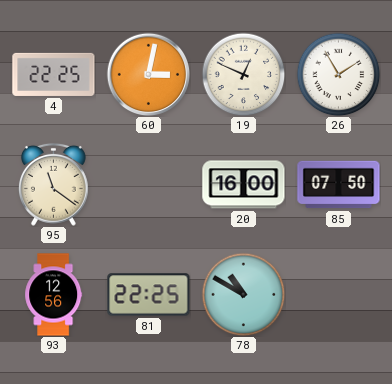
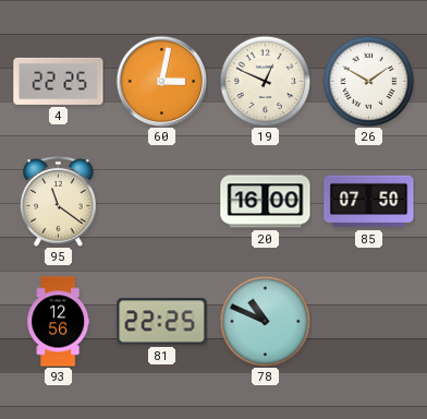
26: 1:55 -> 1:50 (368, 81)
78: 10:50 -> 10:49 (265, 321)
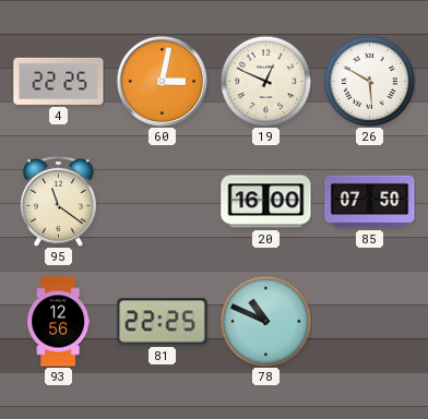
26: 1:50 -> 5:50 (369, 81)
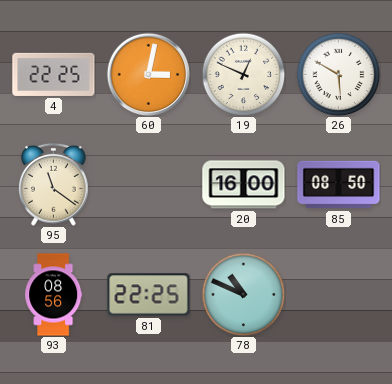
85: 07:50 -> 08:50 (339, 185)
93: 12:56 -> 08:56 (54, 295)
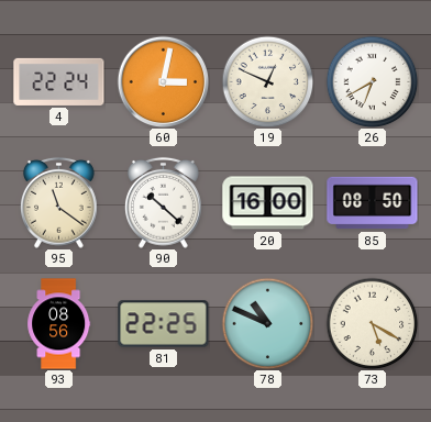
4: 22:25 -> 22:24 (59, 81)
26: 5:50 -> 6:40 (372, 81)
90: none -> 10:22 (163, 202)
73: none -> 5:20 (372, 323)
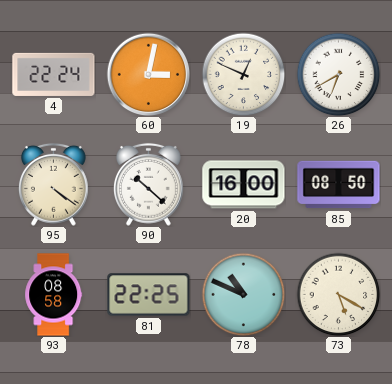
95: 11:21 -> 4:21 (53, 184)
93: 08:56 -> 08:58 (54, 295)
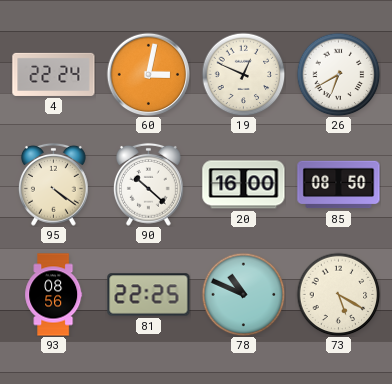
93: 08:58 -> 08:56 (54, 295)
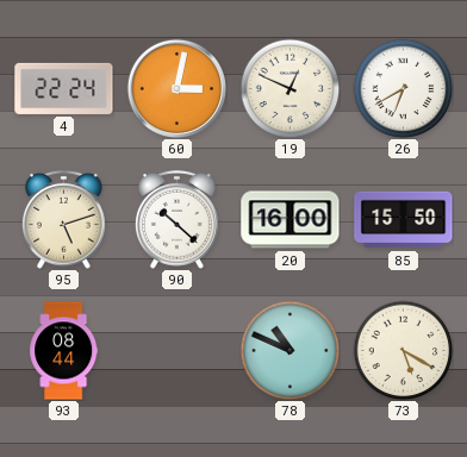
95: 4:21 -> 5:12 (63, 219)
85: 08:50 -> 15:50 (404, 220)
93: 08:56 -> 08:44 (64, 351)
81: 22:25 -> none (149, 295)
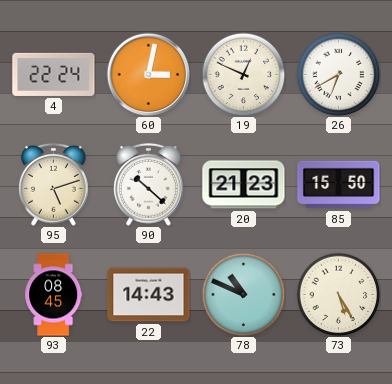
20: 16:00 -> 21:23 (244, 185)
93: 08:44 -> 08:45 (54, 295)
22: none -> 14:43 (149, 295)
73: 5:20 -> 5:25 (338, 294)
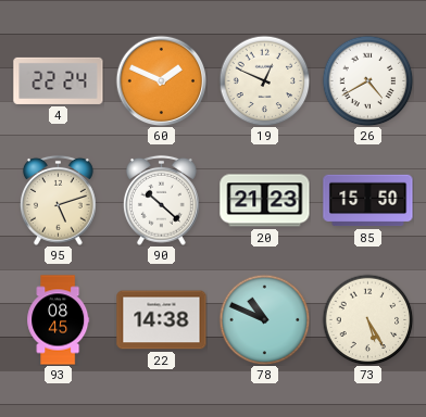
60: 3:02 -> 1:49 (161, 80)
26: 6:40 -> 4:40 (367, 80)
22: 14:43 -> 14:38 (162, 320)
